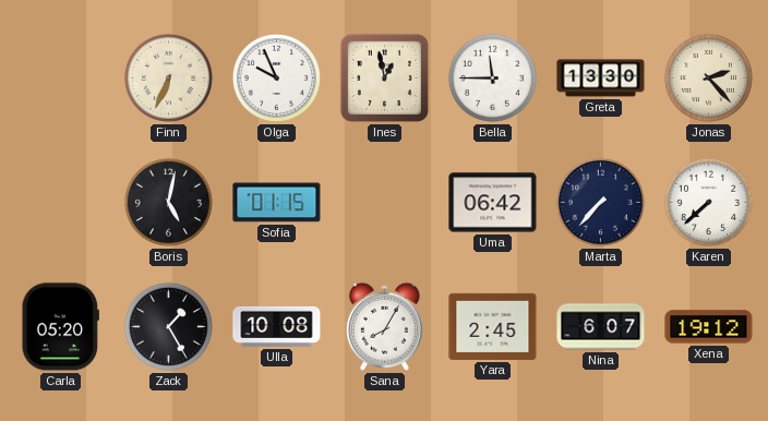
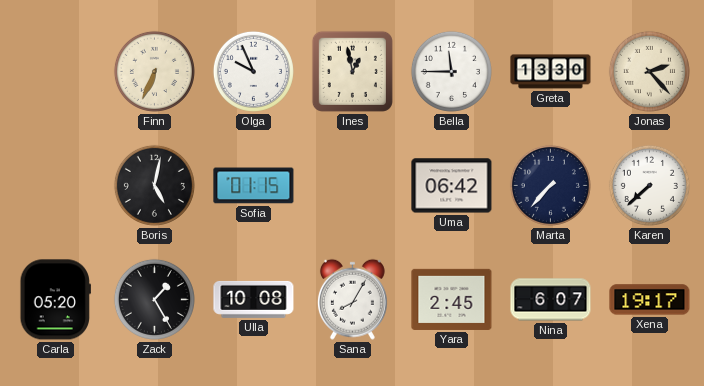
Xena: 19:12 -> 19:17 (650, 300)
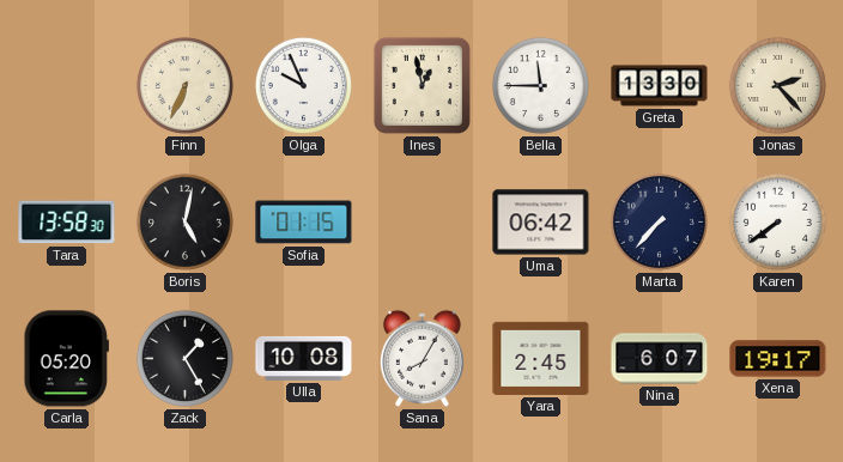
Tara: none -> 13:58 (67, 223)
Karen: 7:38 -> 7:39 (777, 221)
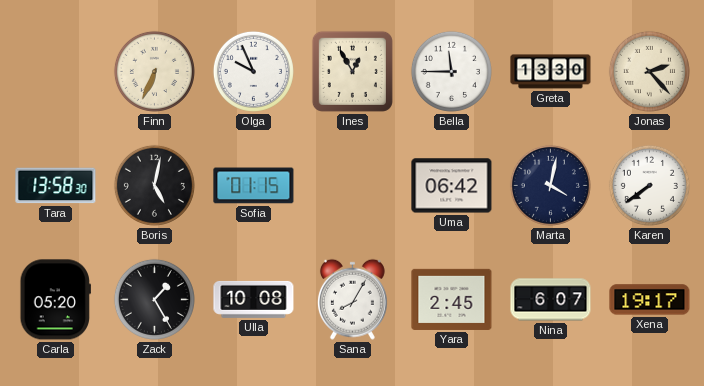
Ines: 12:58 -> 12:55 (352, 71)
Marta: 7:37 -> 4:02 (550, 185)
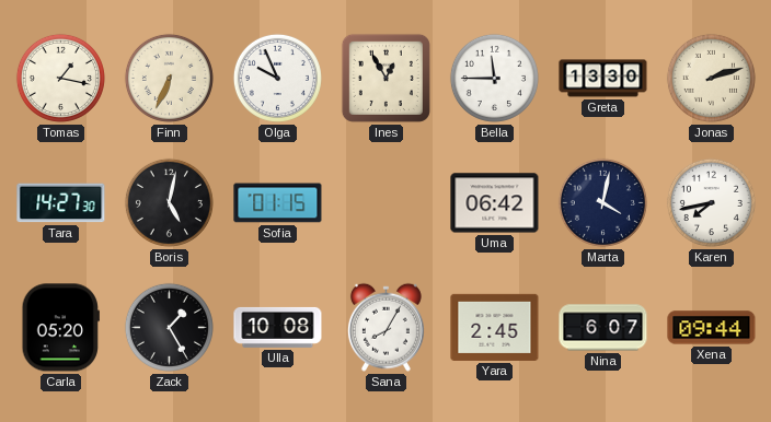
Tomas: none -> 1:17 (60, 78)
Jonas: 2:23 -> 2:12 (711, 78)
Tara: 13:58 -> 14:27 (61, 203)
Karen: 7:39 -> 7:43 (711, 202)
Xena: 19:17 -> 09:44 (712, 328)
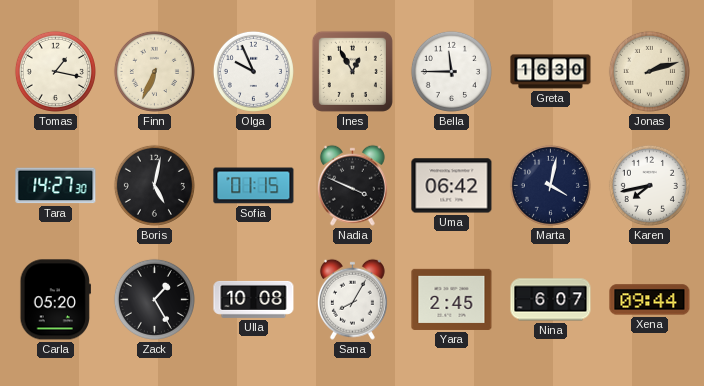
Greta: 13:30 -> 16:30 (551, 72)
Nadia: none -> 3:49 (352, 185)
